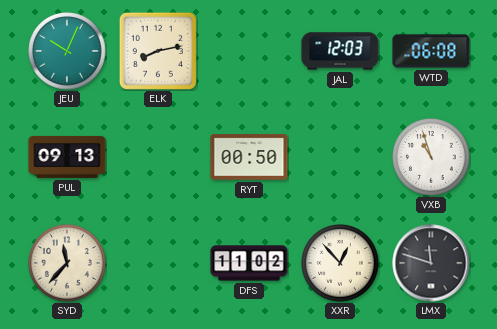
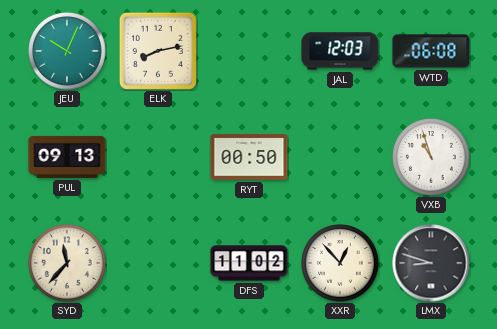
LMX: 11:48 -> 8:48 (431, 263)
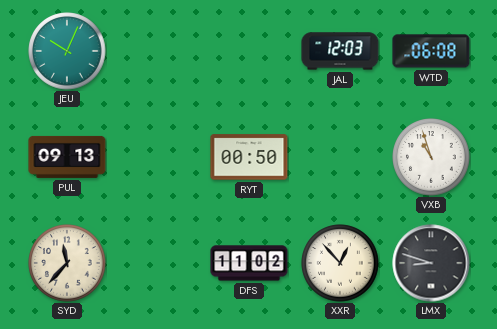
ELK: 8:13 -> none (158, 51)
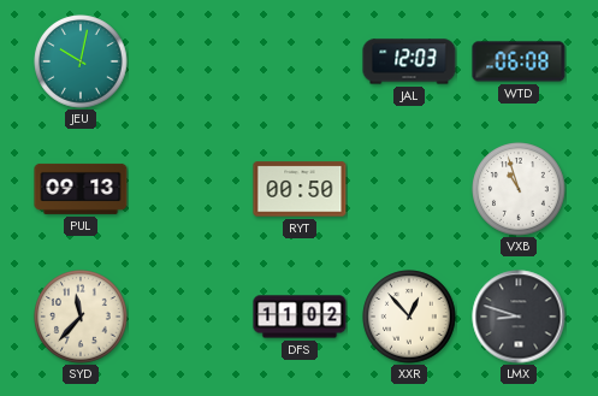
JEU: 10:04 -> 10:02 (81, 61)
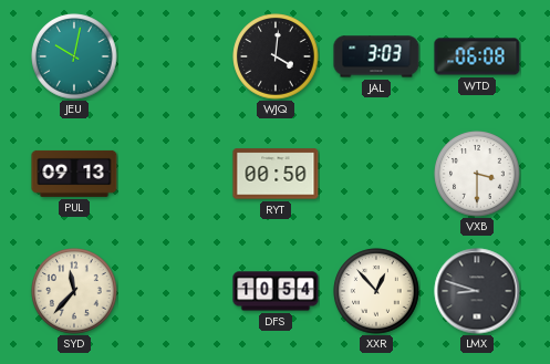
WJQ: none -> 4:01 (276, 56)
JAL: 12:03 -> 3:03 (376, 56)
VXB: 10:57 -> 3:30 (477, 174)
DFS: 11:02 -> 10:54 (276, 291)
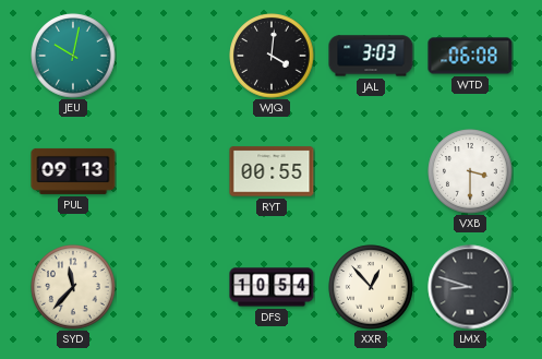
RYT: 00:50 -> 00:55 (272, 171)
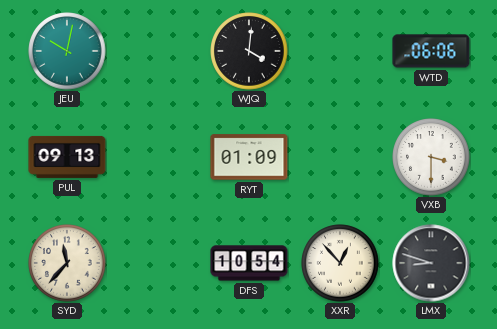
JAL: 3:03 -> none (371, 56)
WTD: 06:08 -> 06:06 (431, 51)
RYT: 00:55 -> 01:09 (249, 157)
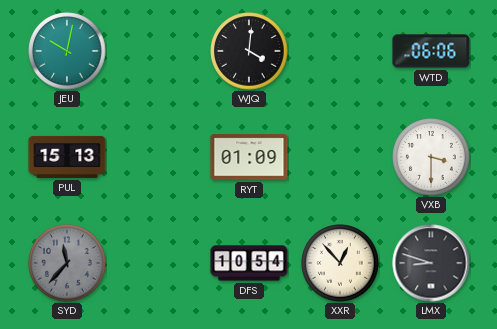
PUL: 09:13 -> 15:13 (67, 157)
SYD dial: cream -> grey (67, 263)
